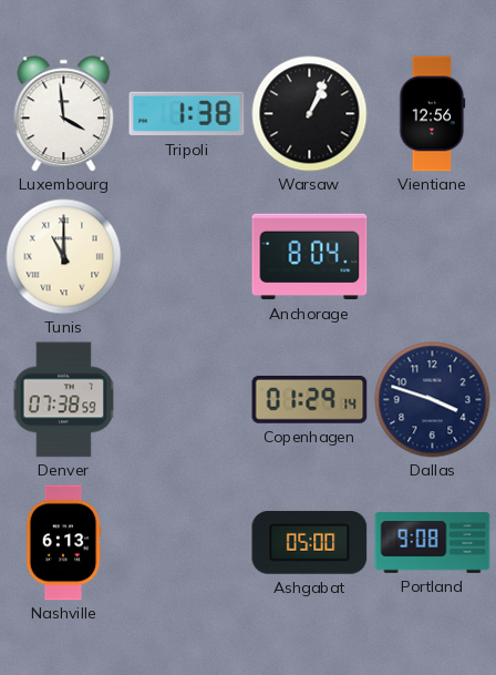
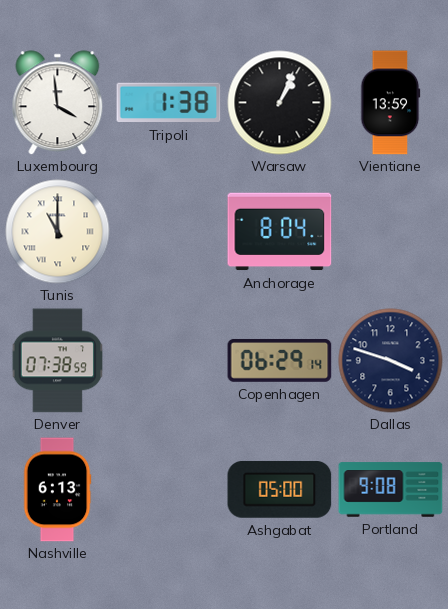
Vientiane: 12:56 -> 13:59 (391, 103)
Copenhagen: 01:29 -> 06:29 (280, 361)
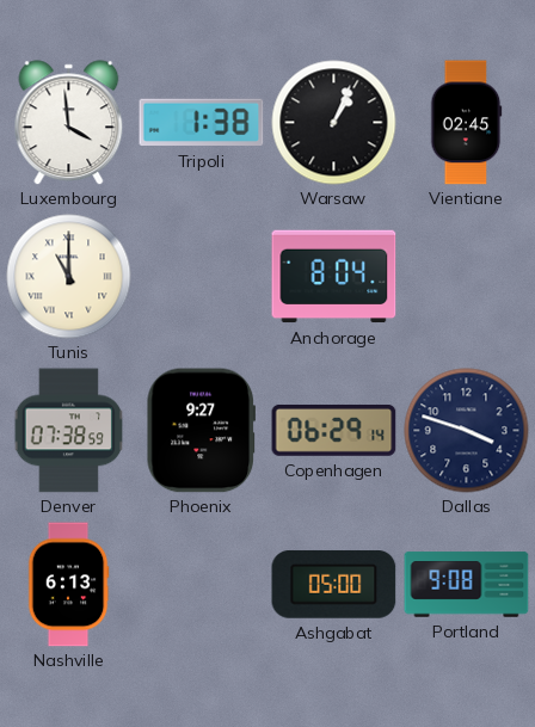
Vientiane: 13:59 -> 02:45 (467, 123)
Phoenix: none -> 9:27 (201, 431)
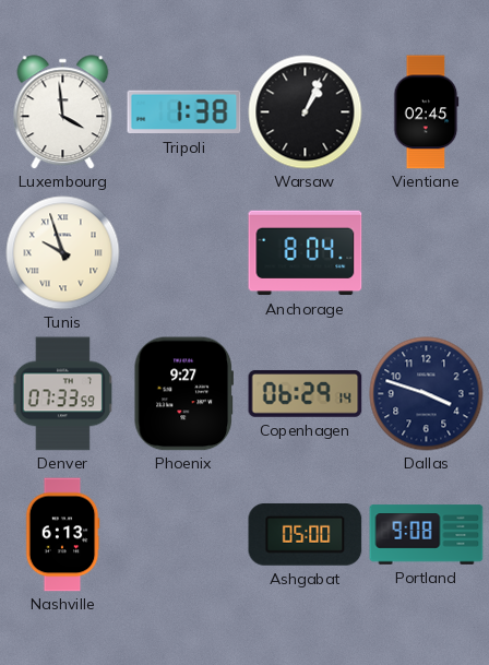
Tunis: 11:00 -> 9:57 (63, 253)
Denver: 07:38 -> 07:33 (62, 394)
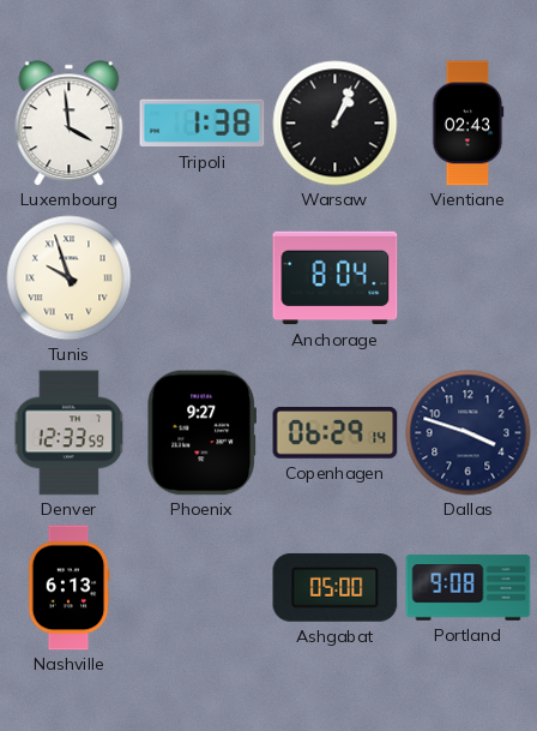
Vientiane: 02:45 -> 02:43 (469, 124)
Denver: 07:33 -> 12:33 (68, 433)
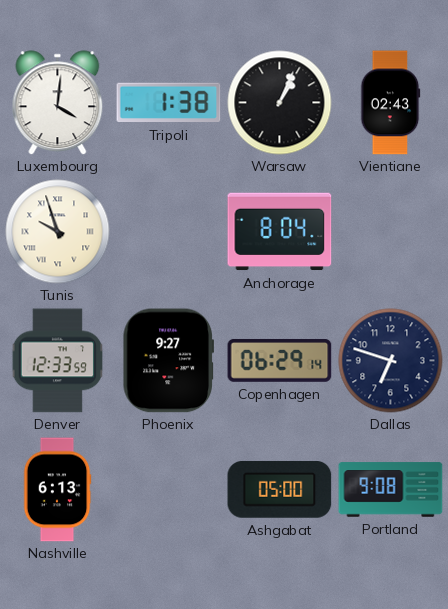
Luxembourg: 3:59 -> 4:01 (58, 103)
Dallas: 3:48 -> 6:48 (391, 361)
